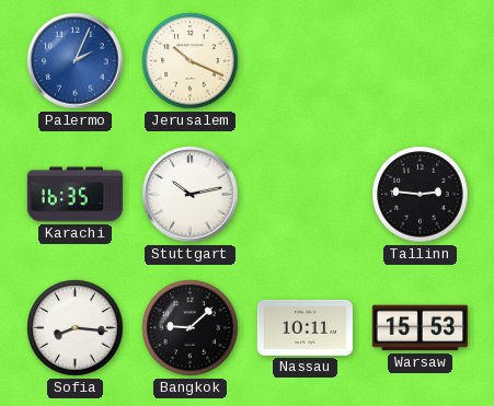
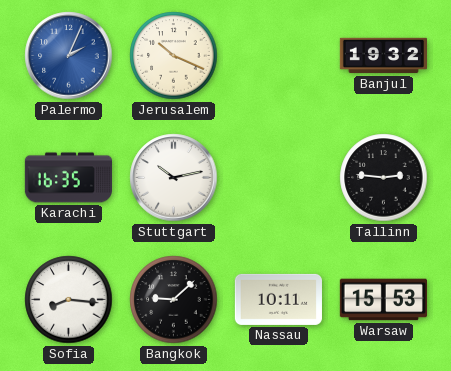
Banjul: none -> 19:32 (383, 56)
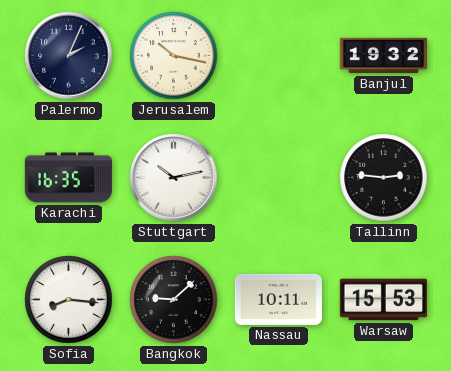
Palermo dial: blue -> navy (69, 56)
Jerusalem: 10:19 -> 10:17 (174, 56)
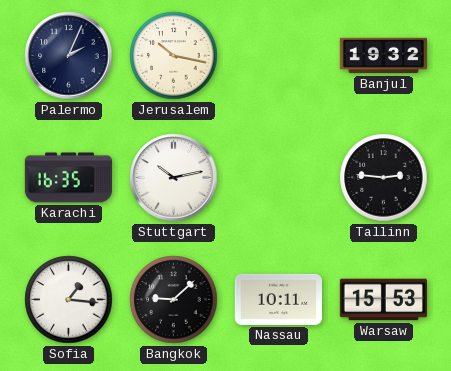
Sofia: 8:16 -> 1:16 (69, 300)
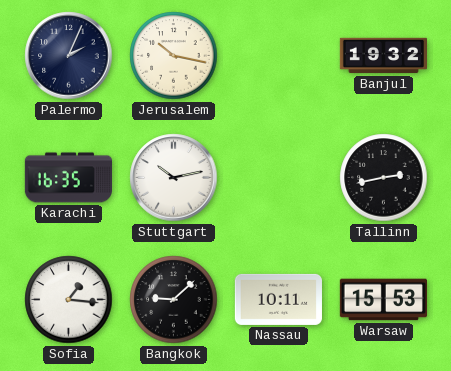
Tallinn: 2:46 -> 2:43 (384, 178)
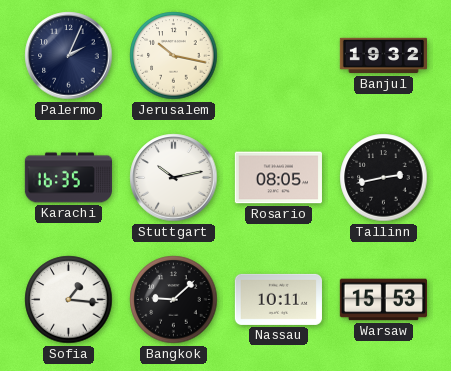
Rosario: none -> 08:05 (278, 178)
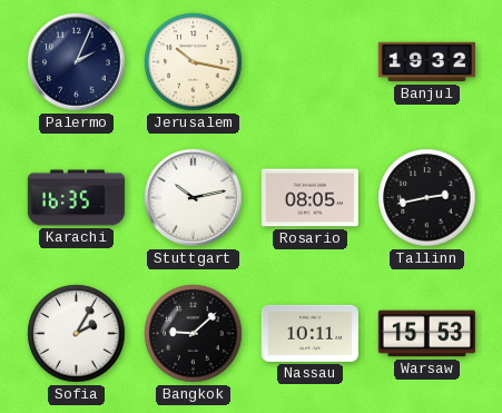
Sofia: 1:16 -> 2:05 (77, 334)
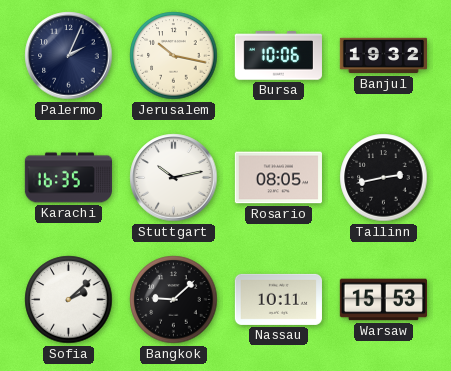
Bursa: none -> 10:06 (278, 56)
Sofia: 2:05 -> 2:08 (69, 300)
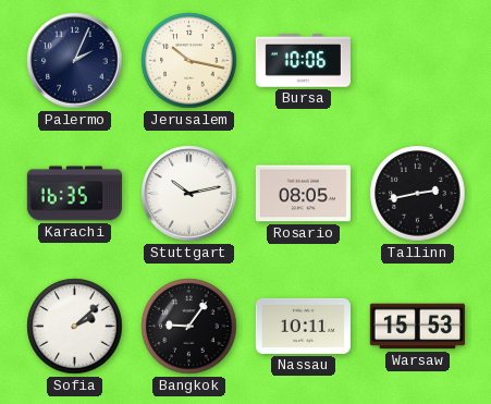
Banjul: 19:32 -> none (383, 56)
Bangkok: 9:08 -> 9:06 (189, 327)
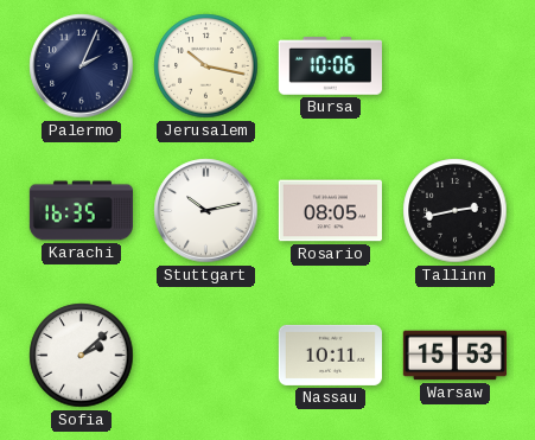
Bangkok: 9:06 -> none (189, 327)
